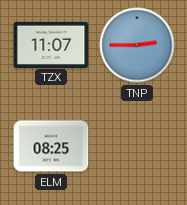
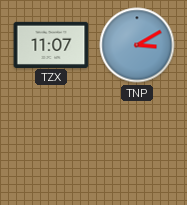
TNP: 2:45 -> 3:10 (137, 45)
ELM: 08:25 -> none (51, 146)
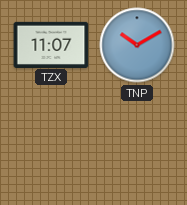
TNP: 3:10 -> 10:10 (137, 45)
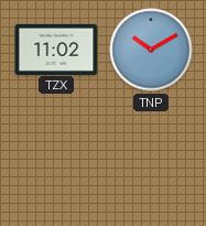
TZX: 11:07 -> 11:02 (56, 49)
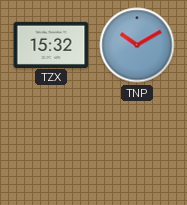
TZX: 11:02 -> 15:32 (51, 44)
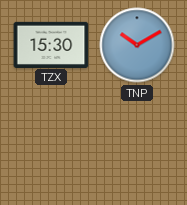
TZX: 15:32 -> 15:30 (51, 44)
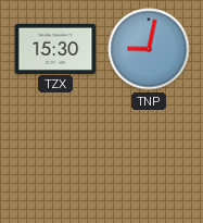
TNP: 10:10 -> 9:02 (149, 49)
